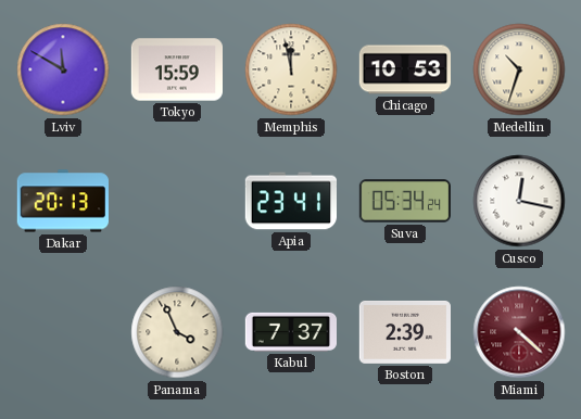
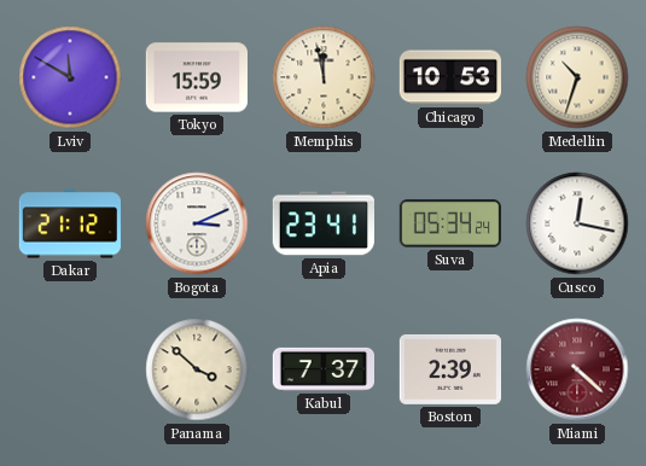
Dakar: 20:13 -> 21:12 (69, 223)
Bogota: none -> 3:11 (197, 223)
Panama: 3:56 -> 3:52 (197, 369)
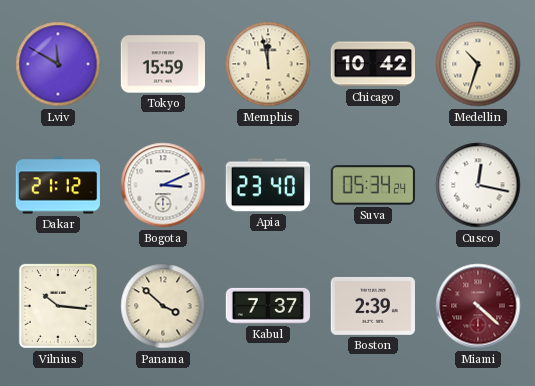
Chicago: 10:53 -> 10:42 (373, 64)
Apia: 23:41 -> 23:40 (267, 185)
Vilnius: none -> 10:16 (58, 306)
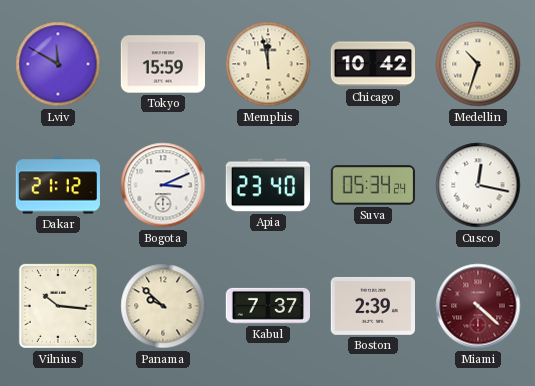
Panama: 3:52 -> 9:52 (163, 306)
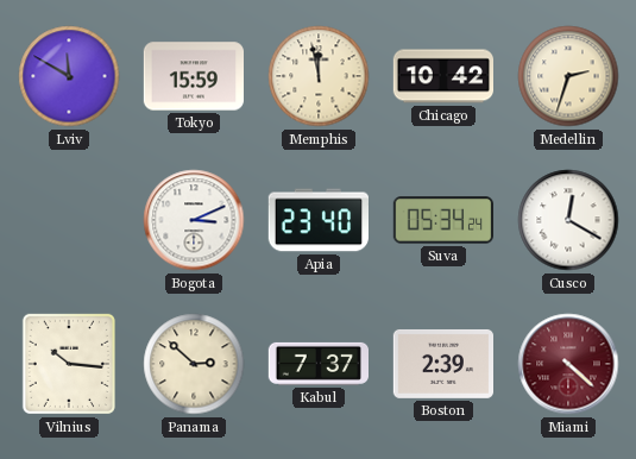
Medellin: 10:33 -> 2:33 (568, 76)
Dakar: 21:12 -> none (57, 185)
Cusco: 12:17 -> 12:20 (568, 220)
Panama: 9:52 -> 2:52 (194, 364)
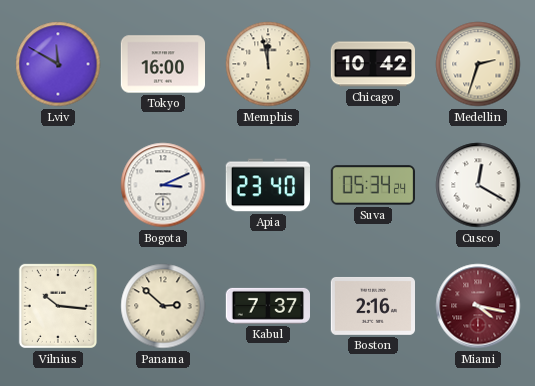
Tokyo: 15:59 -> 16:00 (162, 64)
Boston: 2:39 -> 2:16 (372, 306)
Miami: 4:22 -> 4:17 (478, 306)
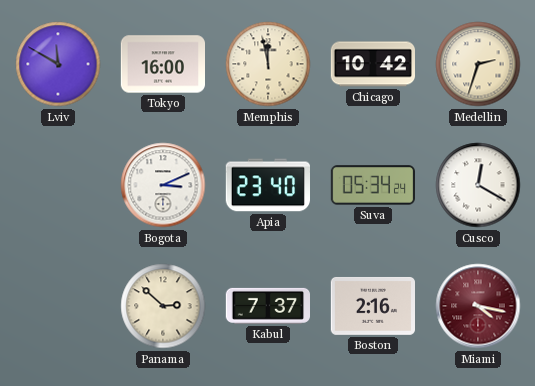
Vilnius: 10:16 -> none (58, 306)
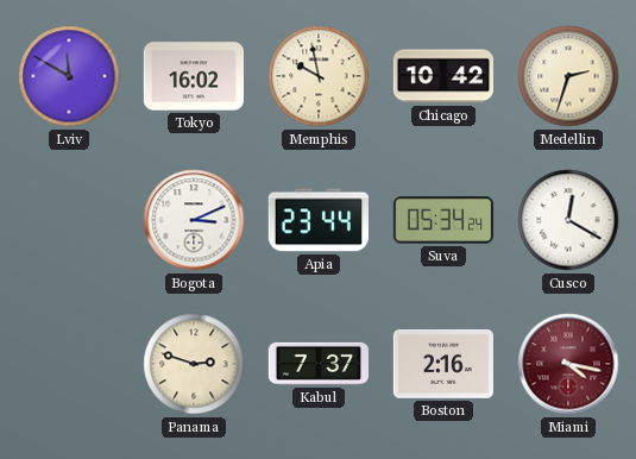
Tokyo: 16:00 -> 16:02 (193, 76)
Memphis: 11:58 -> 9:58 (319, 76)
Apia: 23:40 -> 23:44 (317, 220)
Panama: 2:52 -> 2:48 (194, 364)
